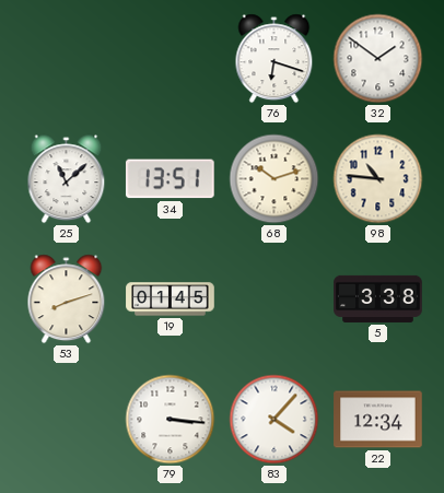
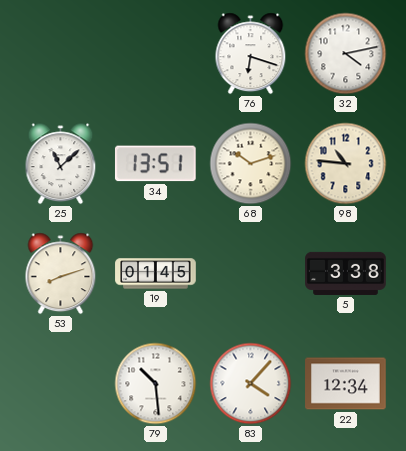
32: 1:51 -> 4:13 (346, 54)
79: 3:16 -> 10:29 (156, 384)
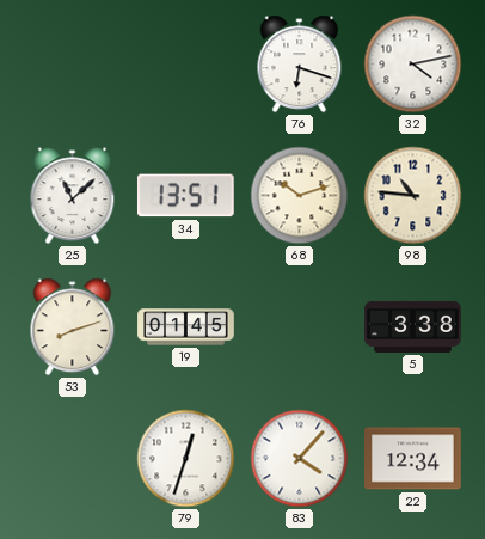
79: 10:29 -> 12:33 (186, 459)
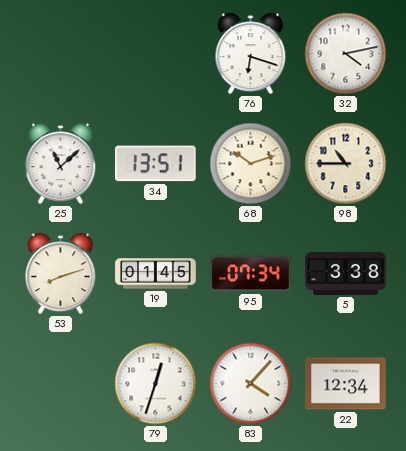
98: 10:46 -> 10:45 (346, 164)
95: none -> 07:34 (251, 274)
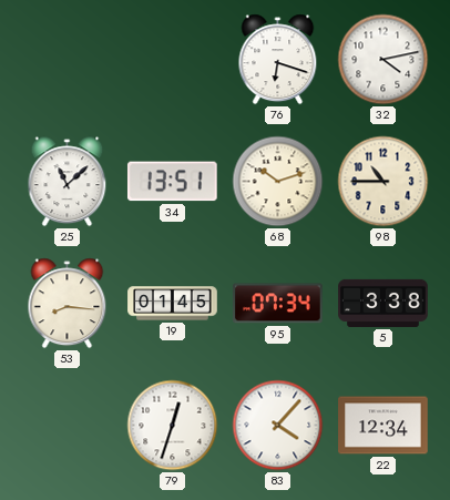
53: 8:12 -> 8:16 (68, 304)
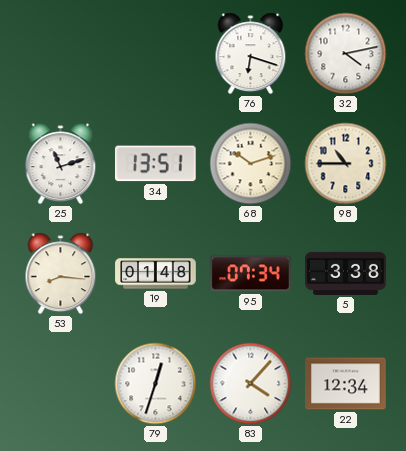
25: 11:08 -> 11:12 (61, 164)
19: 01:45 -> 01:48 (156, 274)
